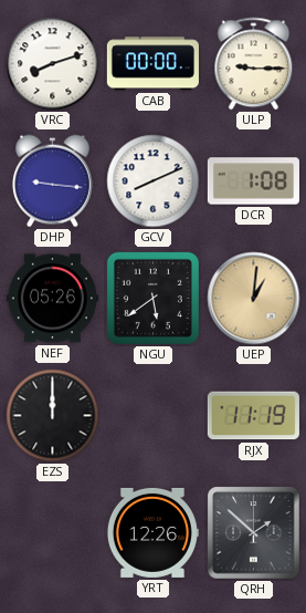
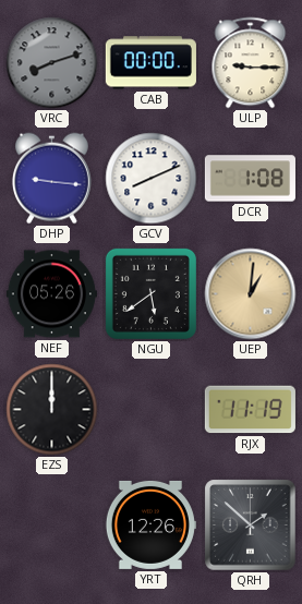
VRC dial: white -> grey (52, 63)
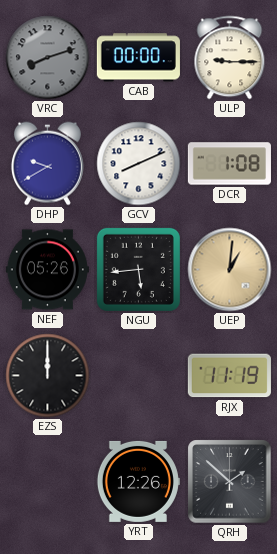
DHP: 9:16 -> 9:40 (47, 164)
NGU: 5:39 -> 5:44 (138, 269)
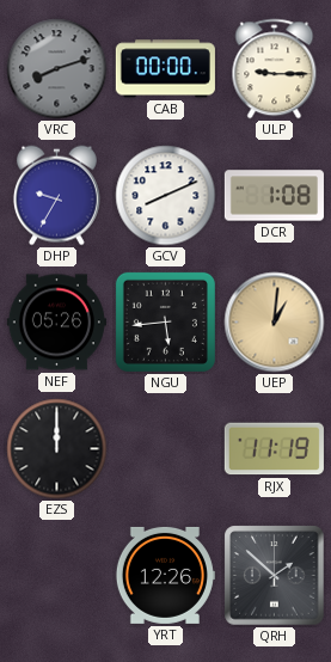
DHP: 9:40 -> 9:35 (56, 196)
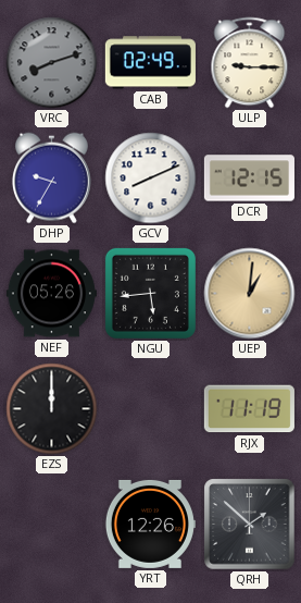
CAB: 00:00 -> 02:49 (150, 63)
DCR: 1:08 -> 12:15 (249, 179)
